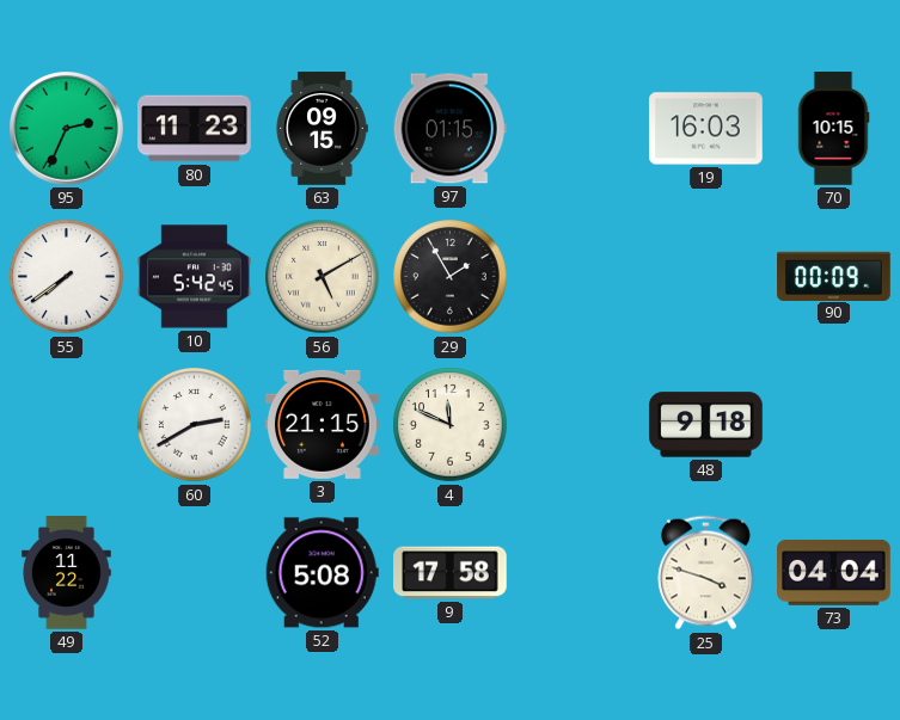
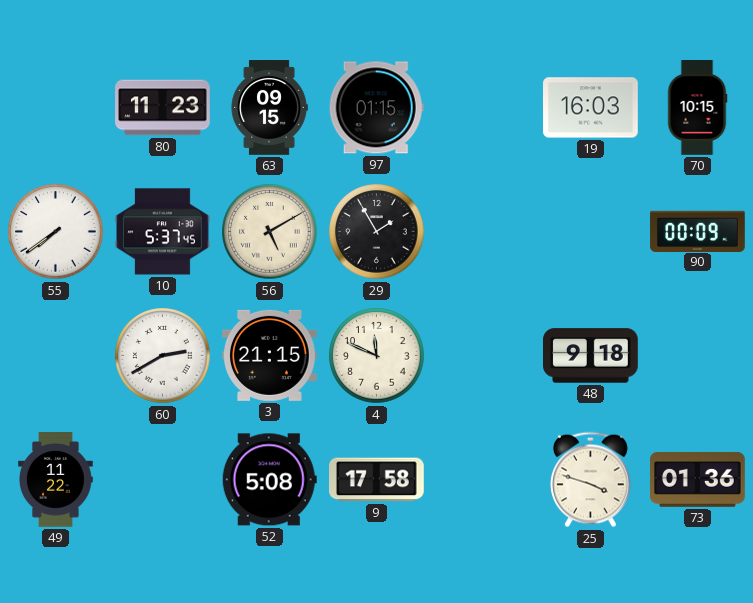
95: 2:34 -> none (67, 129)
10: 5:42 -> 5:37 (163, 232)
73: 04:04 -> 01:36 (698, 479)
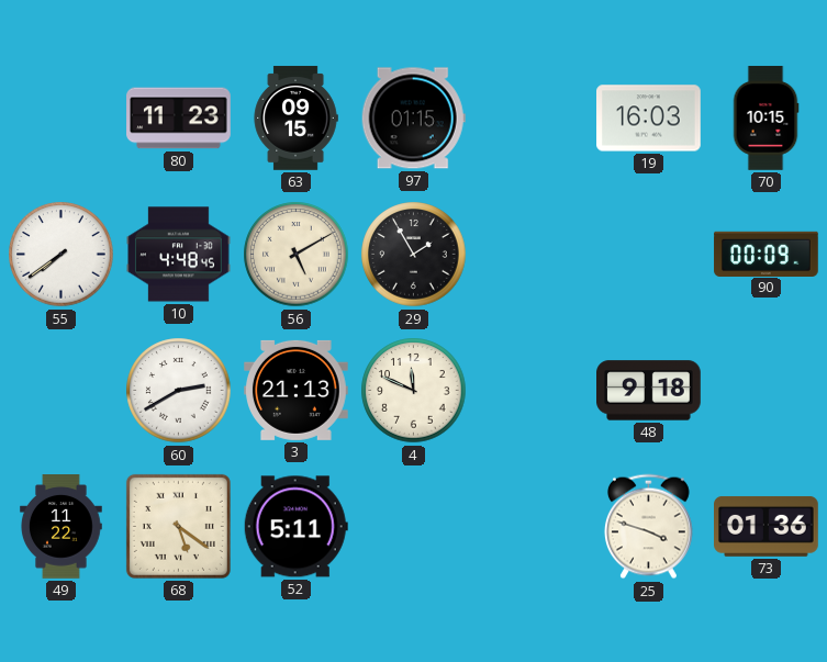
10: 5:37 -> 4:48 (179, 255)
3: 21:15 -> 21:13 (297, 390)
68: none -> 5:21 (178, 526)
52: 5:08 -> 5:11 (295, 527)
9: 17:58 -> none (377, 480)
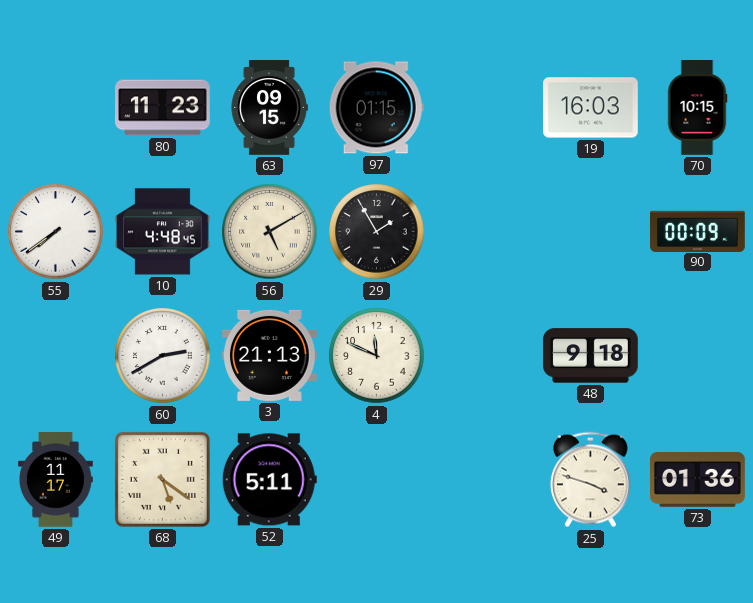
49: 11:22 -> 11:17 (56, 480)
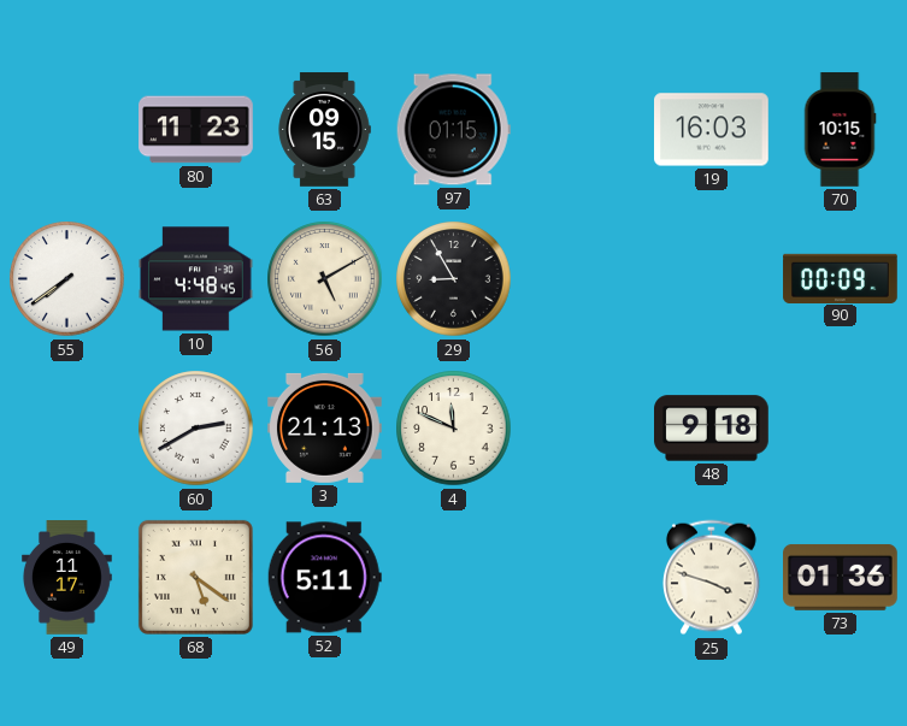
29: 1:55 -> 8:55 (454, 279)
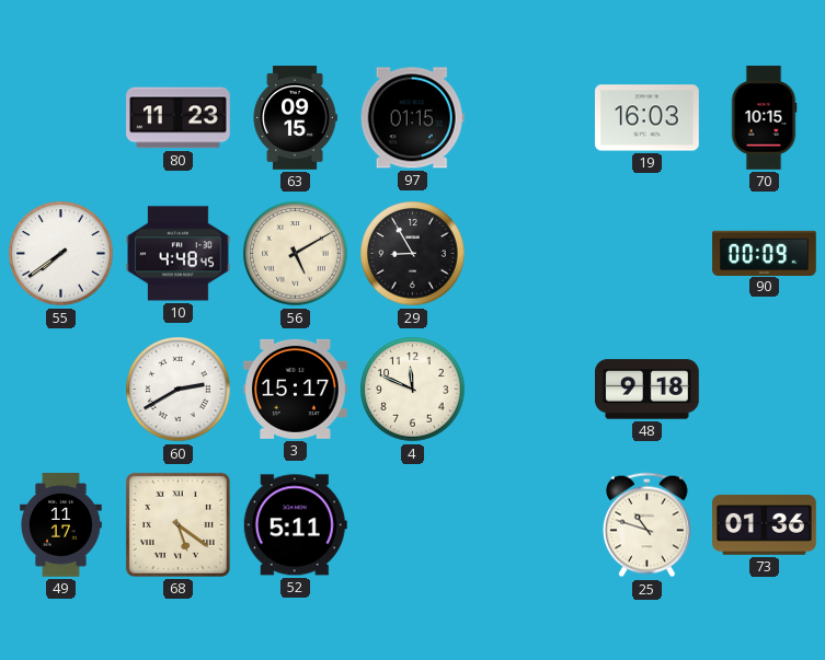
3: 21:13 -> 15:17 (296, 389)
25: 3:48 -> 10:48 (648, 525)
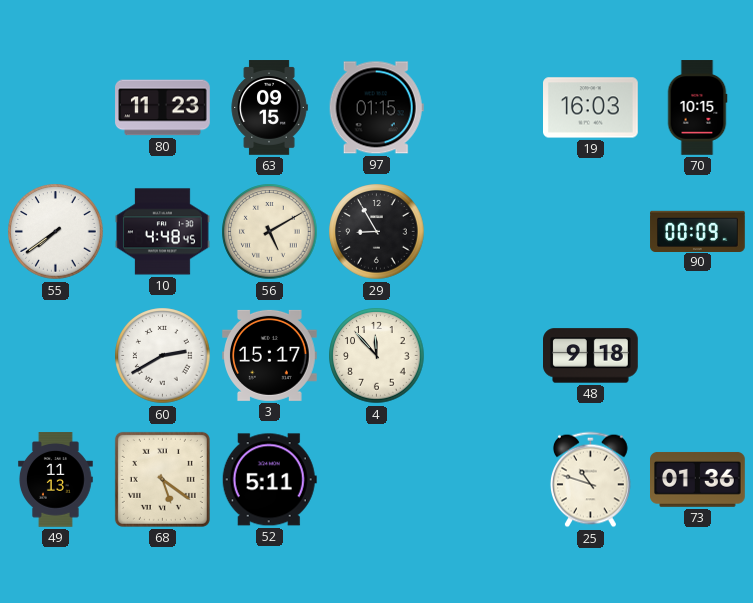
4: 11:49 -> 11:53 (377, 356)
49: 11:17 -> 11:13 (56, 480)
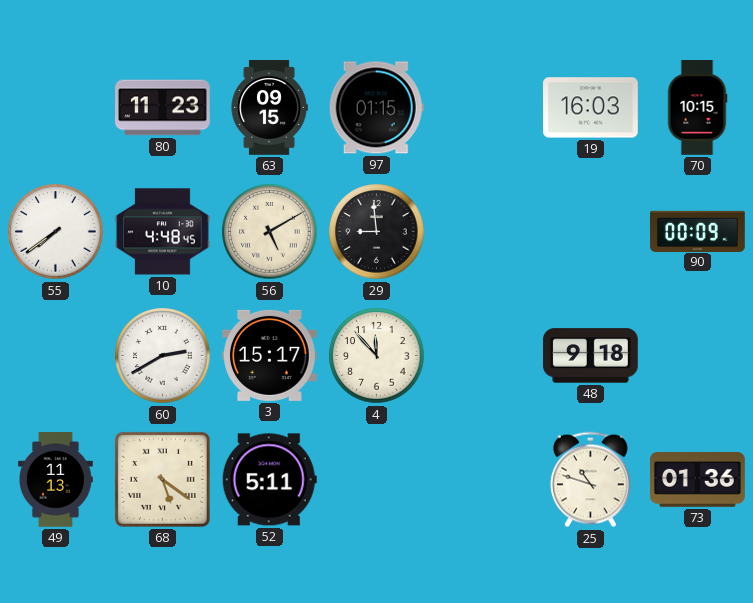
29: 8:55 -> 8:59 (377, 232)
